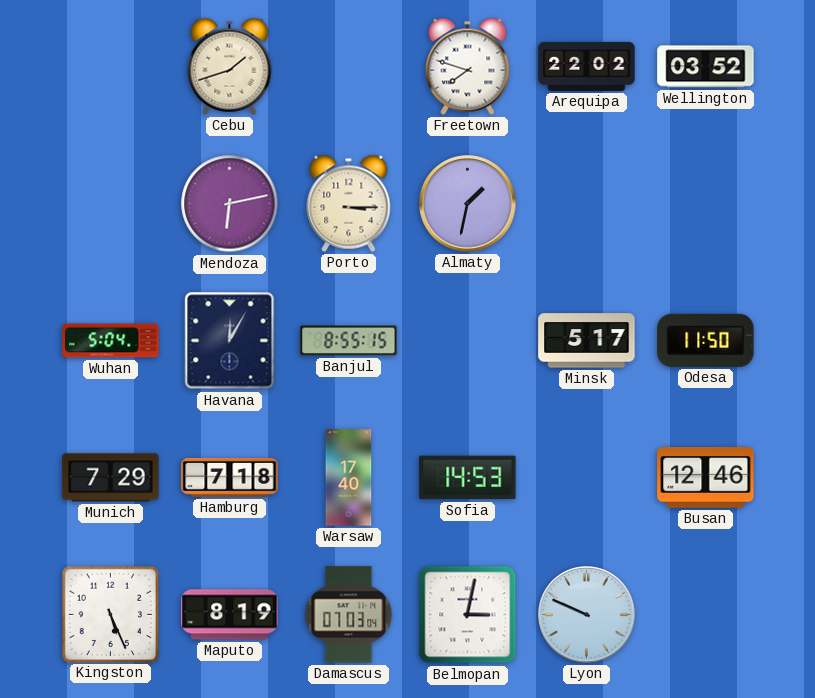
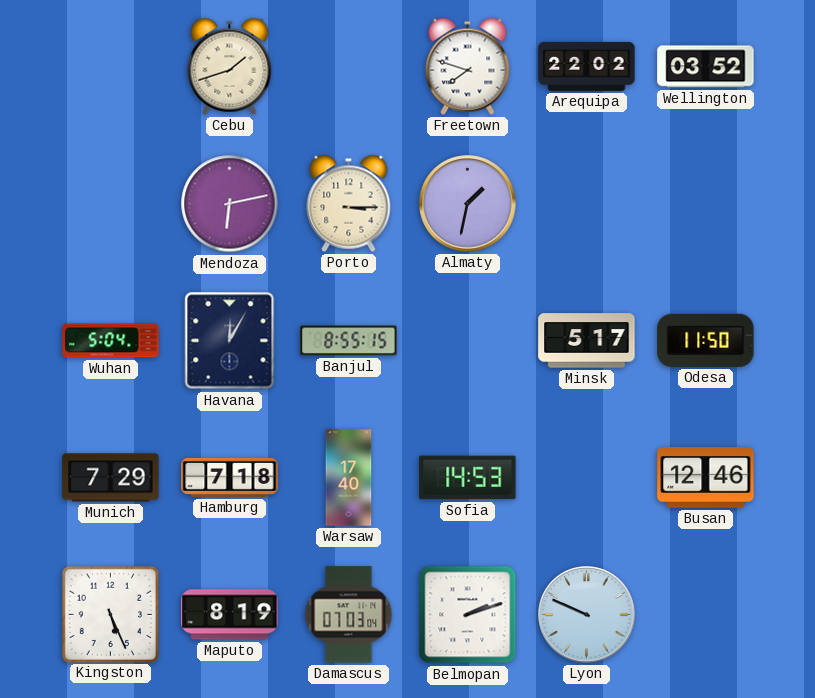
Belmopan: 3:02 -> 2:12 (468, 615)
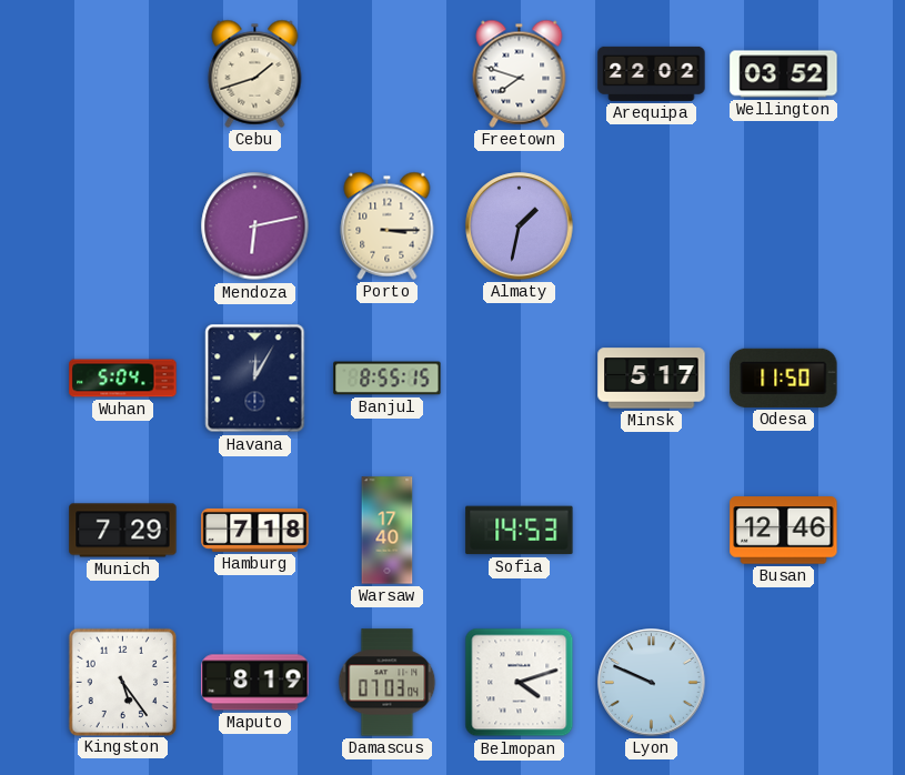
Kingston: 5:26 -> 5:24 (122, 682)
Belmopan: 2:12 -> 4:12 (520, 683)
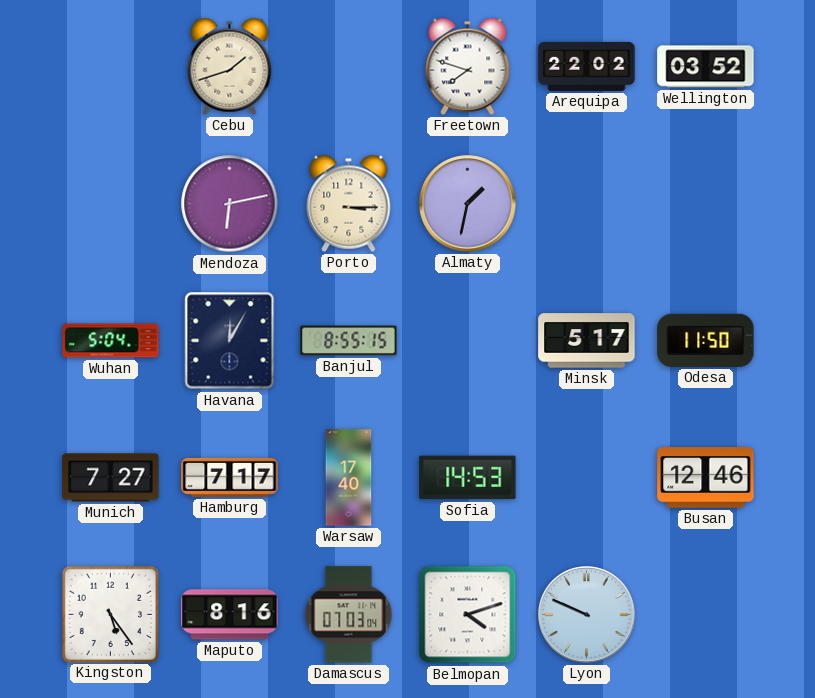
Munich: 7:29 -> 7:27 (111, 478)
Hamburg: 7:18 -> 7:17 (230, 477)
Maputo: 8:19 -> 8:16 (230, 615)
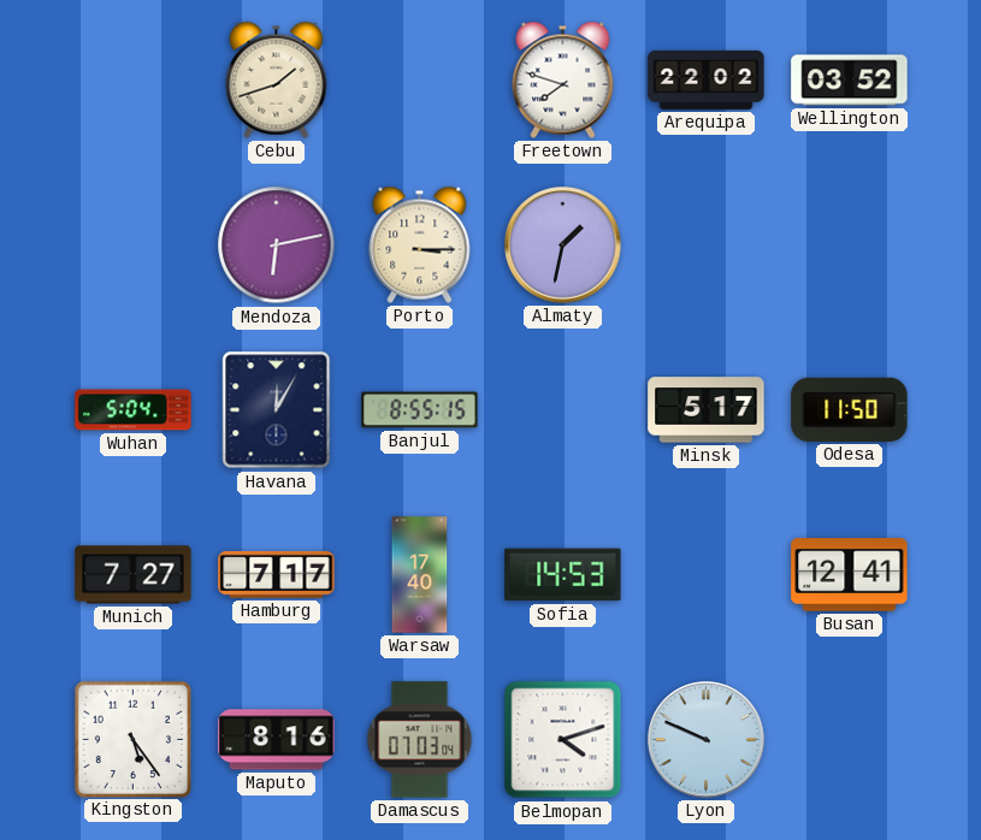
Busan: 12:46 -> 12:41 (850, 575)
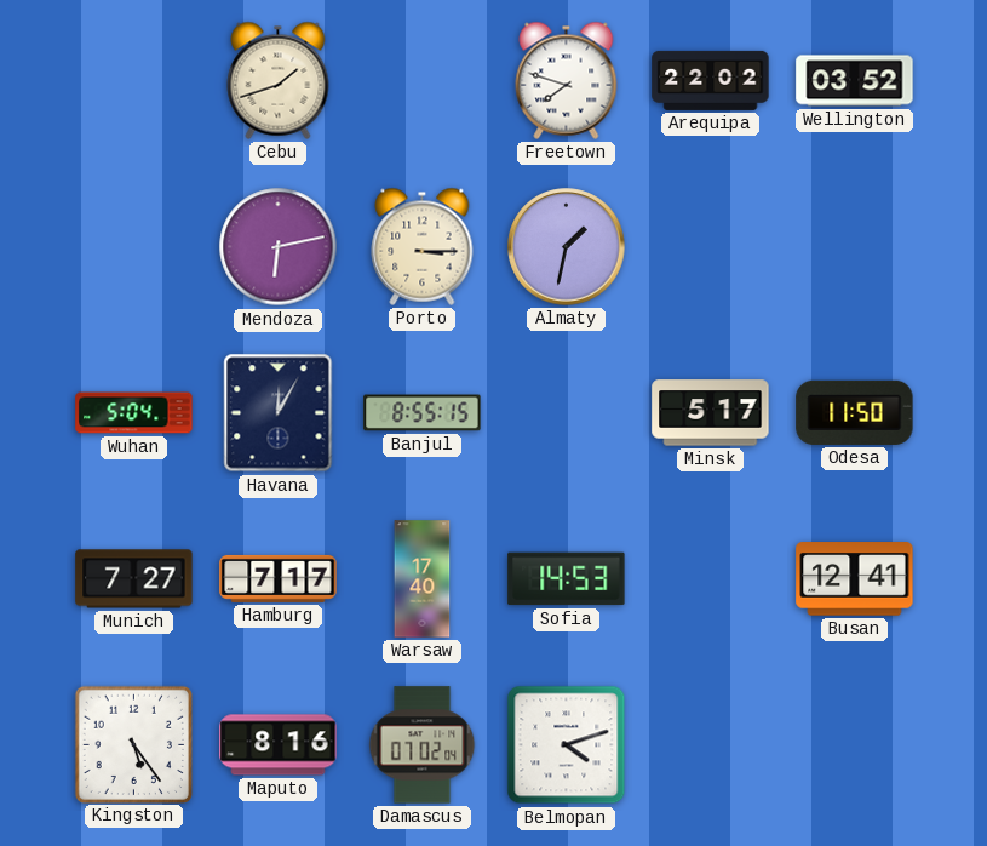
Damascus: 07:03 -> 07:02 (423, 745)
Lyon: 9:49 -> none (707, 740)
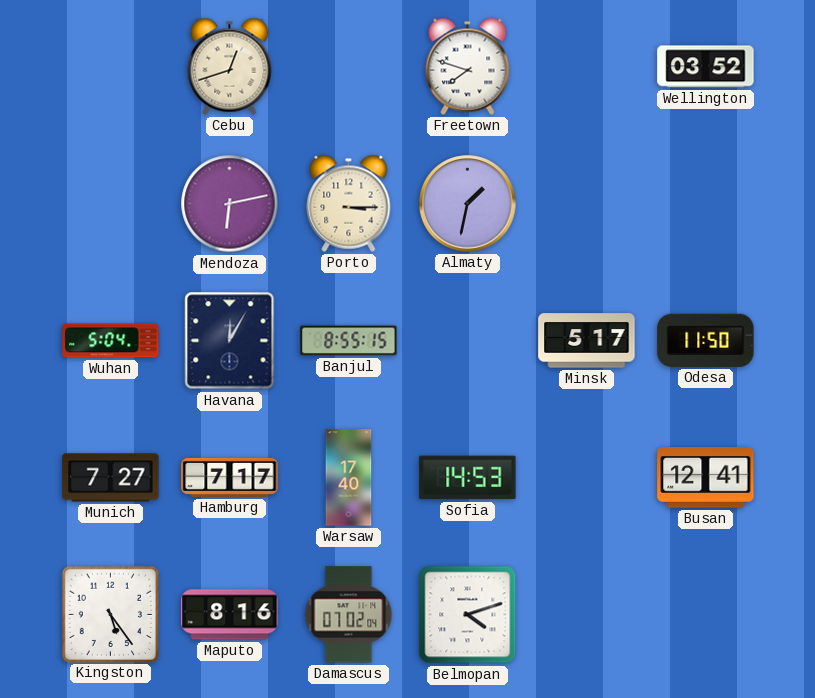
Cebu: 1:42 -> 12:42 (230, 66)
Arequipa: 22:02 -> none (711, 80)
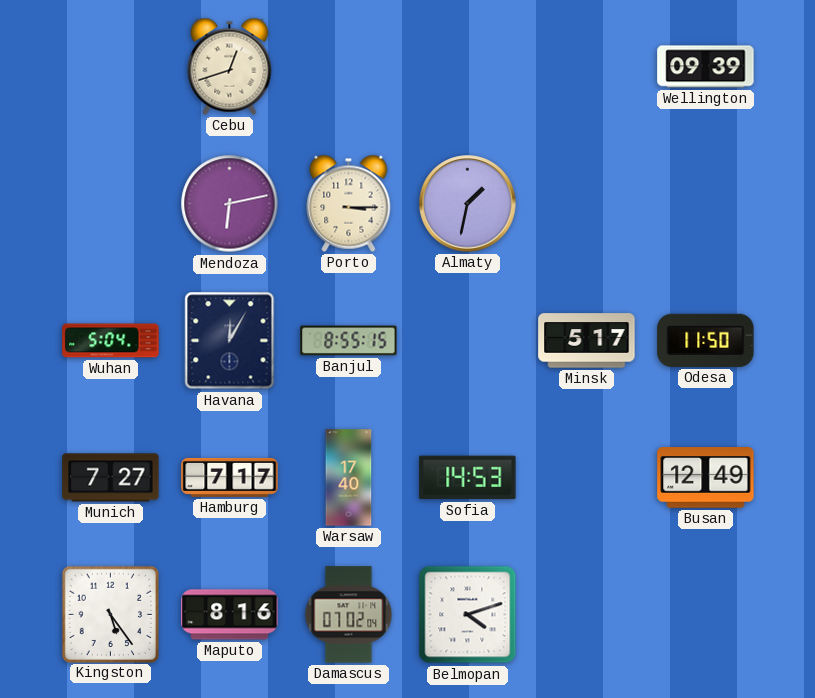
Freetown: 7:48 -> none (468, 66)
Wellington: 03:52 -> 09:39 (706, 67)
Busan: 12:41 -> 12:49 (706, 478)
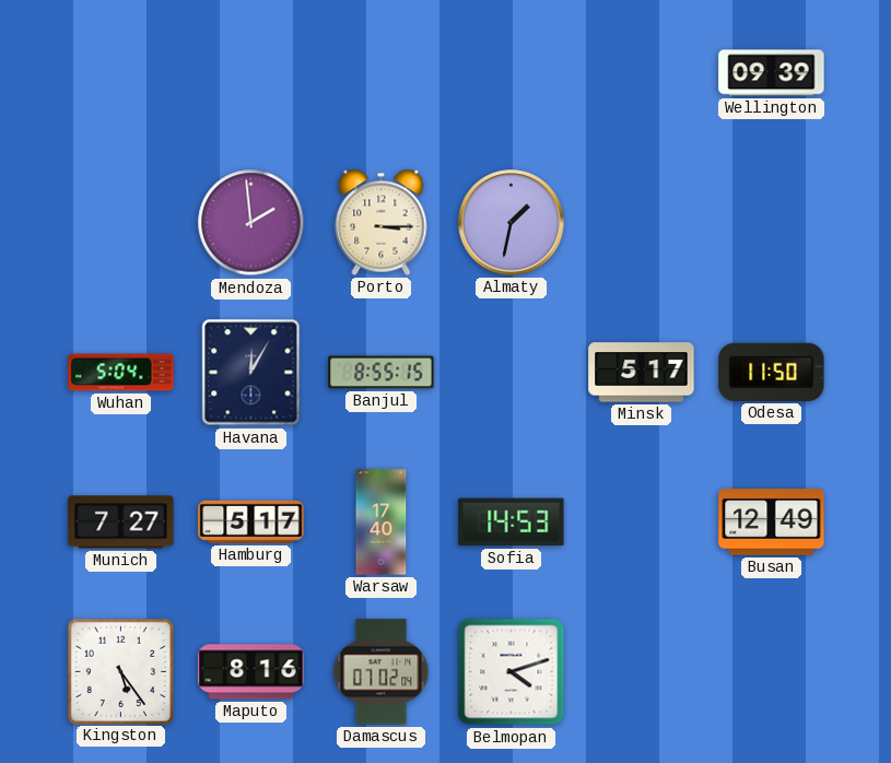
Cebu: 12:42 -> none (230, 66)
Mendoza: 6:13 -> 1:59 (251, 223)
Hamburg: 7:17 -> 5:17 (251, 521)
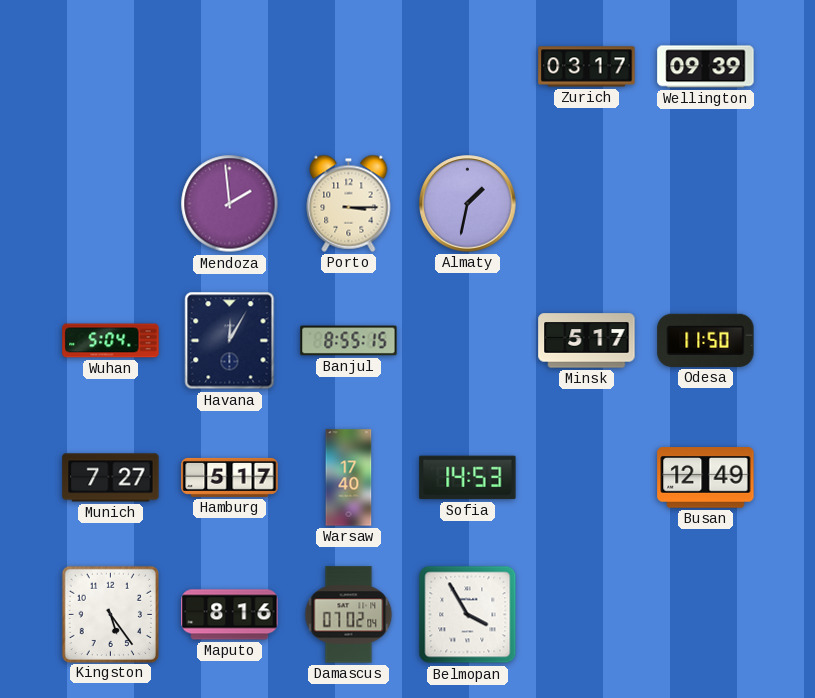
Zurich: none -> 03:17 (587, 67)
Belmopan: 4:12 -> 3:55 (468, 615)
